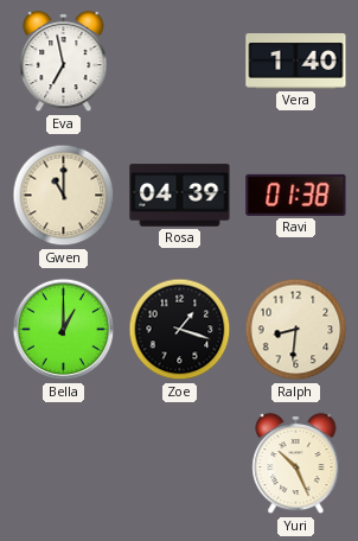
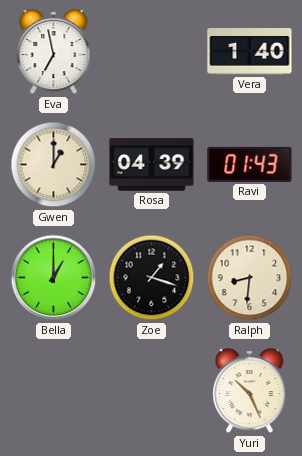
Gwen: 11:00 -> 1:00 (54, 165)
Ravi: 01:38 -> 01:43 (250, 164)
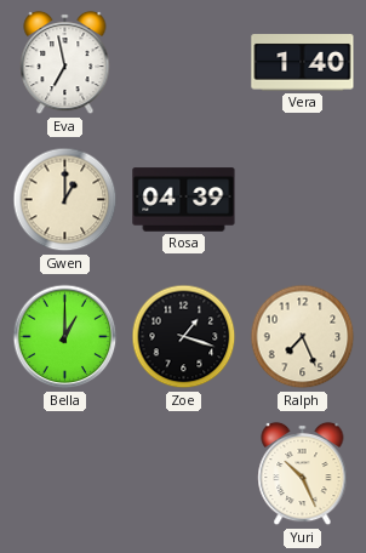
Ravi: 01:43 -> none (250, 164)
Ralph: 8:31 -> 7:26 (303, 337)
